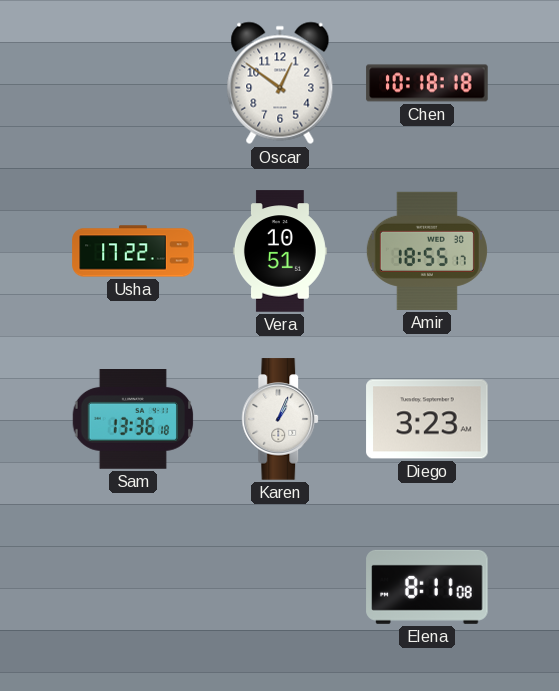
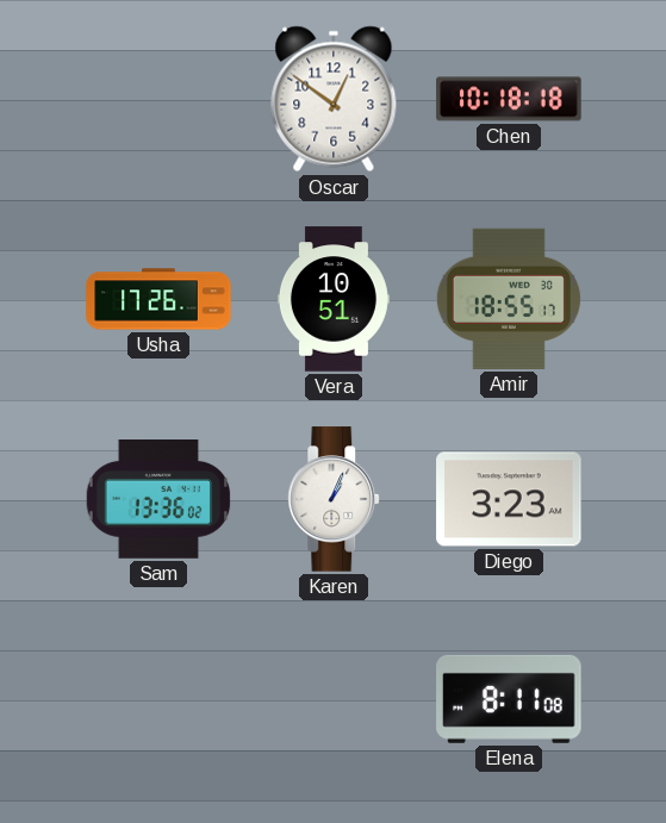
Usha: 17:22 -> 17:26 (158, 299)
Sam: 13:36:18 -> 13:36:02 (158, 500)
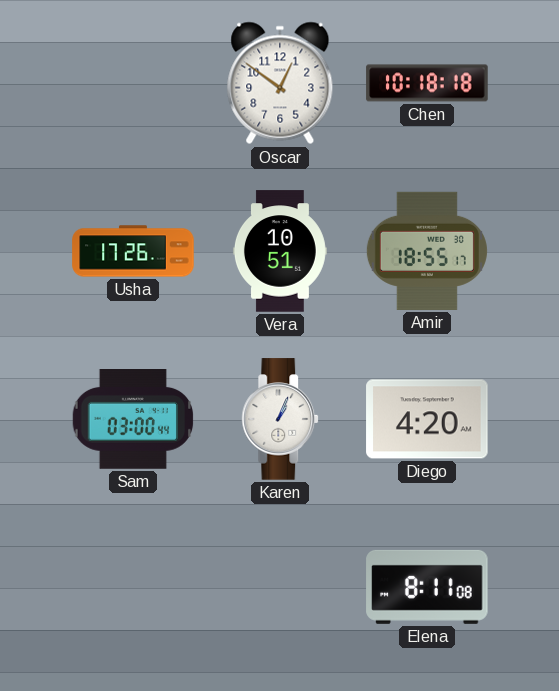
Sam: 13:36 -> 03:00 (133, 420)
Diego: 3:23 -> 4:20 (427, 419)
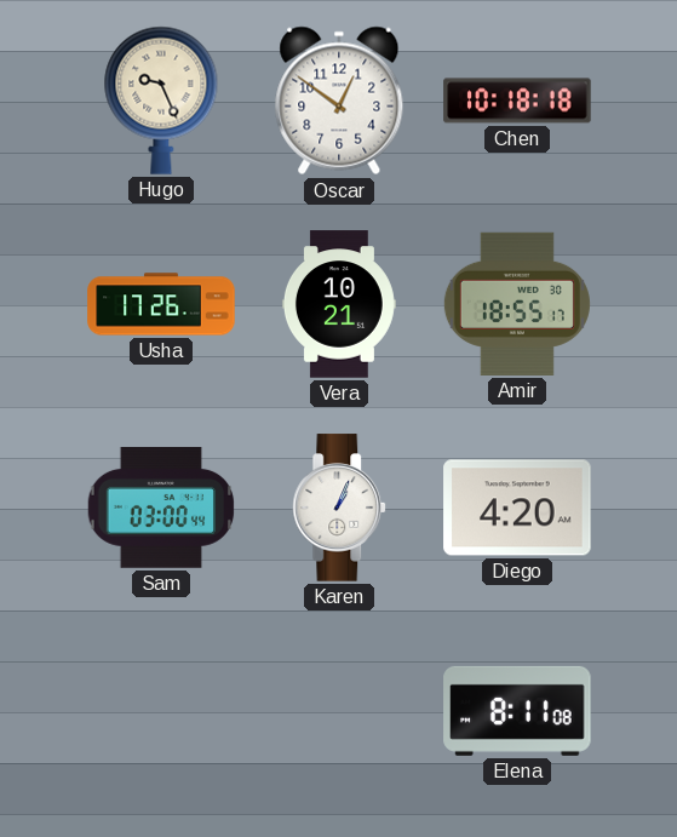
Hugo: none -> 9:26 (161, 101)
Vera: 10:51 -> 10:21 (339, 304)
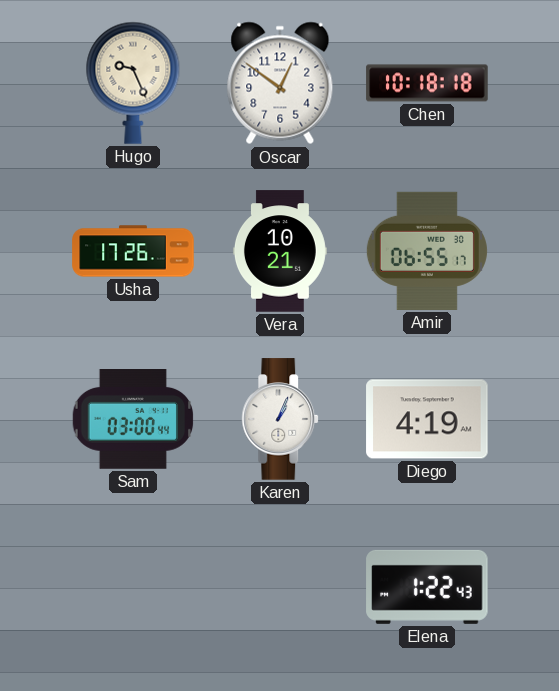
Amir: 18:55 -> 06:55 (427, 251)
Diego: 4:20 -> 4:19 (427, 419)
Elena: 8:11 -> 1:22 (427, 587)
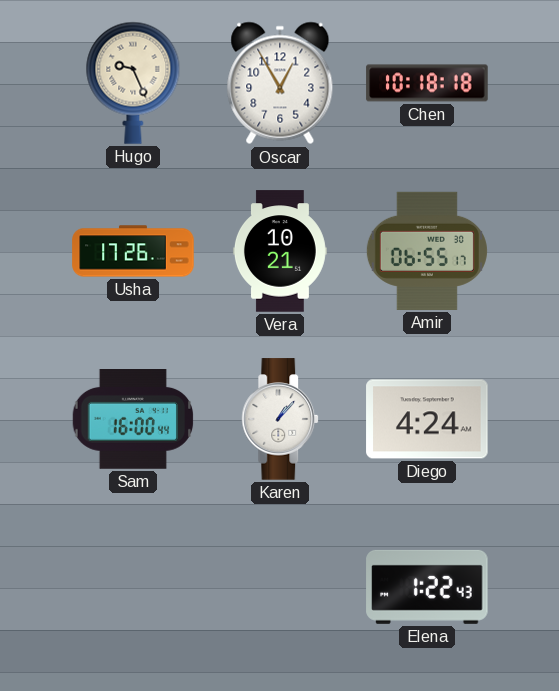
Oscar: 12:51 -> 12:55 (280, 83)
Sam: 03:00 -> 16:00 (133, 420)
Karen: 1:04 -> 1:07 (281, 419)
Diego: 4:19 -> 4:24 (427, 419)
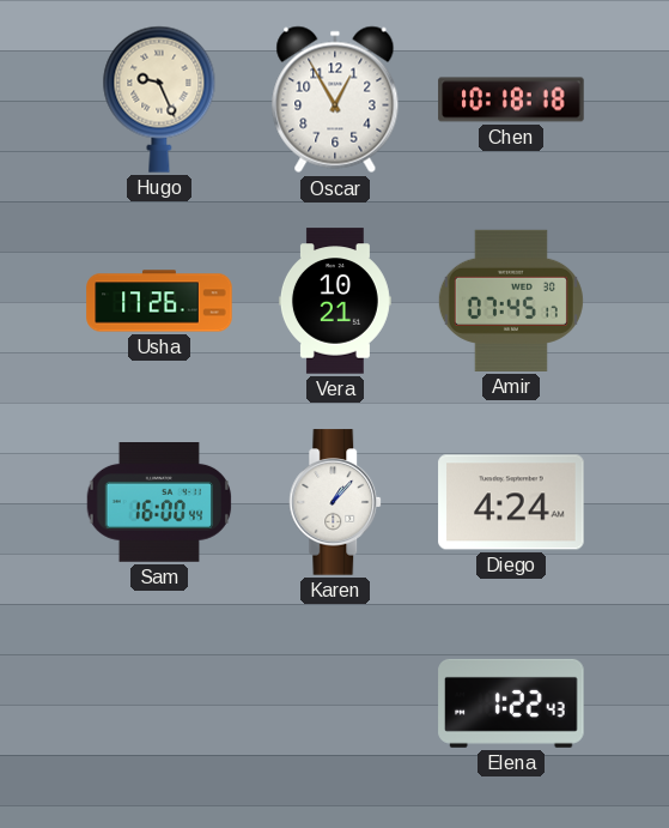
Amir: 06:55 -> 07:45 (511, 301)
